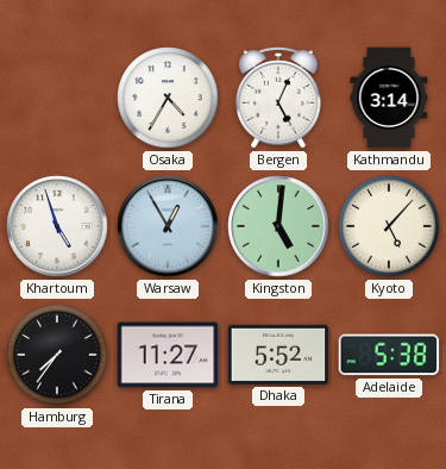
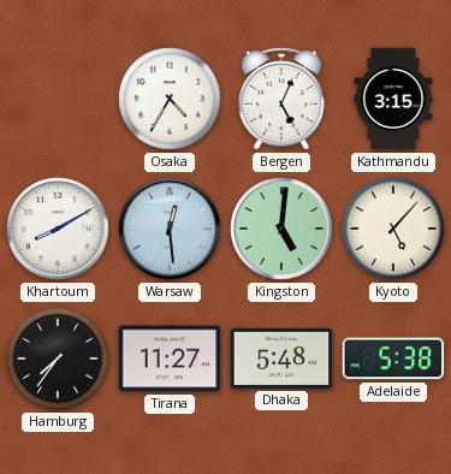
Kathmandu: 3:14 -> 3:15 (393, 99)
Khartoum: 4:57 -> 8:10 (58, 229)
Warsaw: 12:55 -> 12:29 (170, 229)
Dhaka: 5:52 -> 5:48 (281, 359)
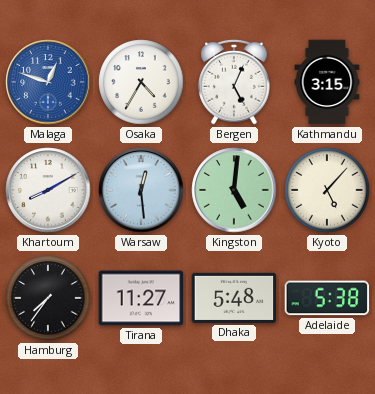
Malaga: none -> 12:48 (48, 82)
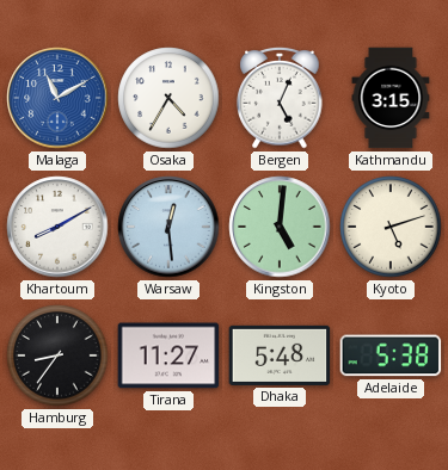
Malaga: 12:48 -> 11:10 (57, 98)
Kyoto: 5:07 -> 5:12 (391, 227)
Hamburg: 7:36 -> 8:36 (57, 355)
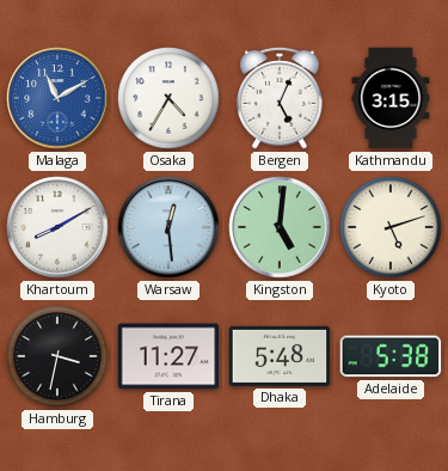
Hamburg: 8:36 -> 3:32 (57, 356)
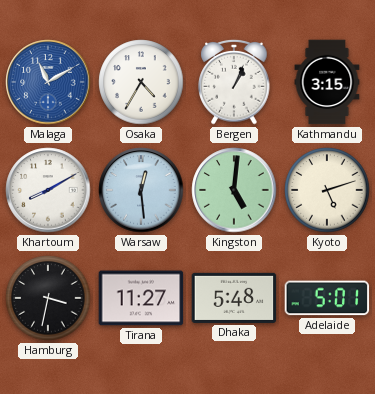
Bergen: 5:04 -> 1:04 (234, 83)
Adelaide: 5:38 -> 5:01 (327, 298)
